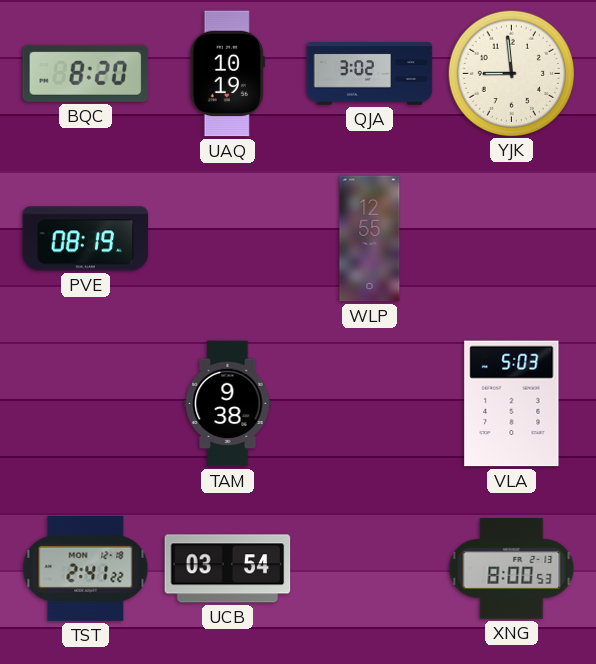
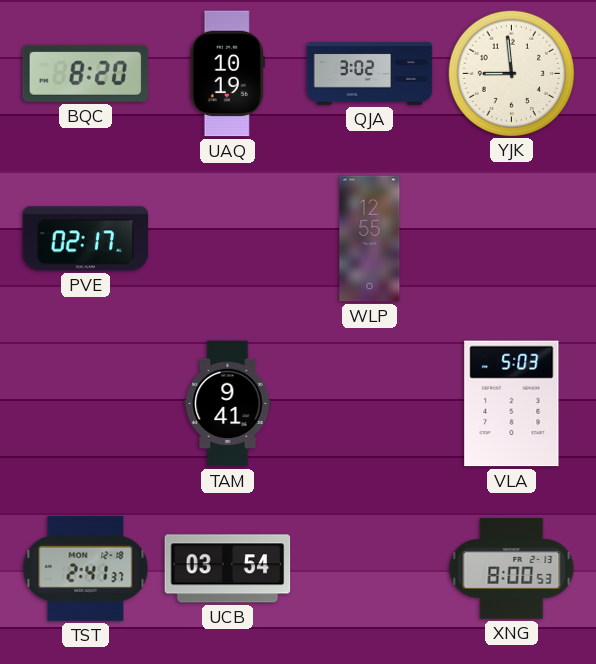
PVE: 08:19 -> 02:17 (86, 239)
TAM: 9:38 -> 9:41 (228, 404)
TST: 2:41:22 -> 2:41:37 (86, 568)
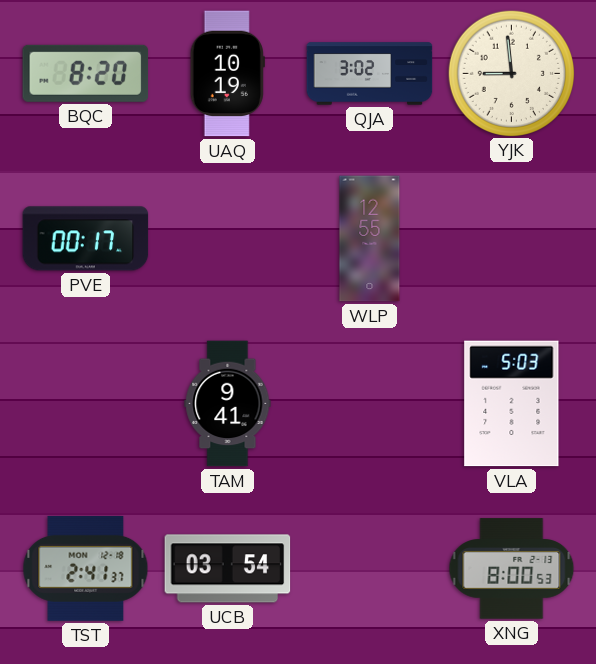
PVE: 02:17 -> 00:17 (86, 239)
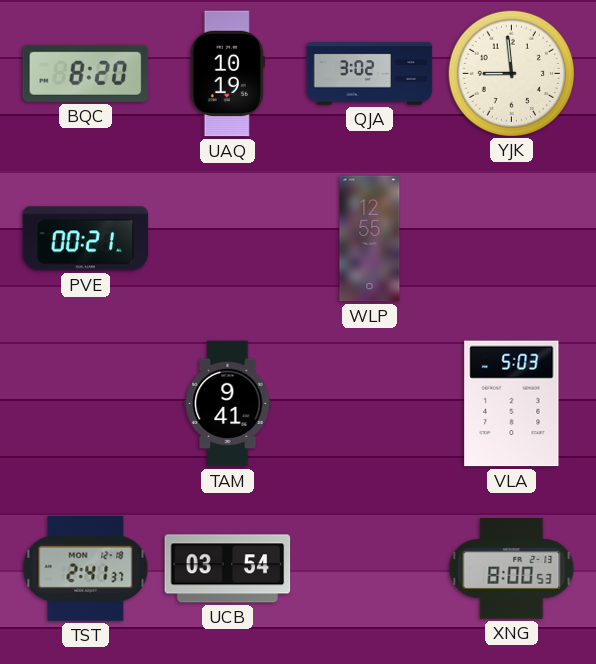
PVE: 00:17 -> 00:21 (86, 239)
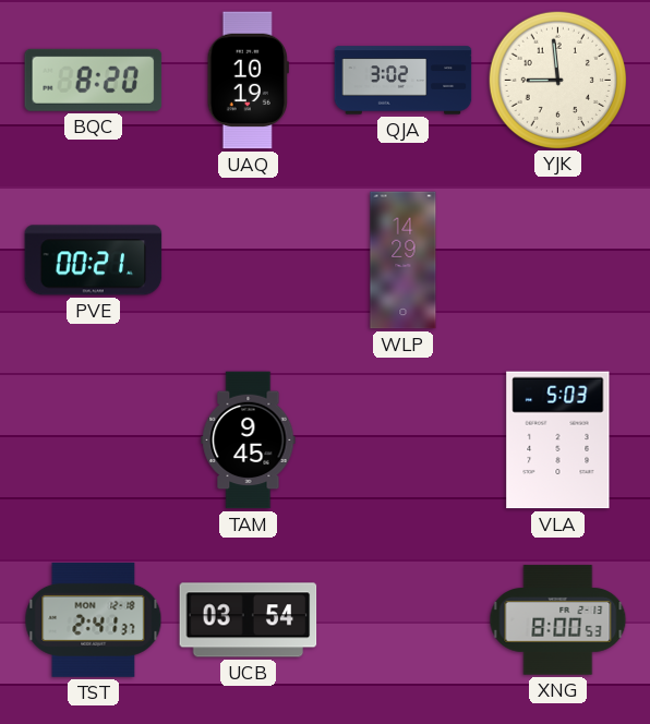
WLP: 12:55 -> 14:29 (404, 261)
TAM: 9:41 -> 9:45 (249, 441)
